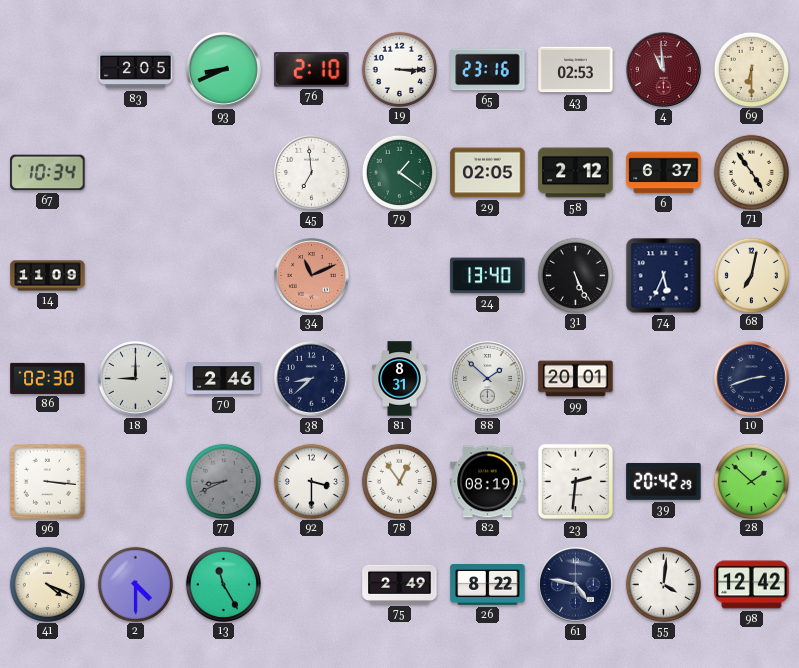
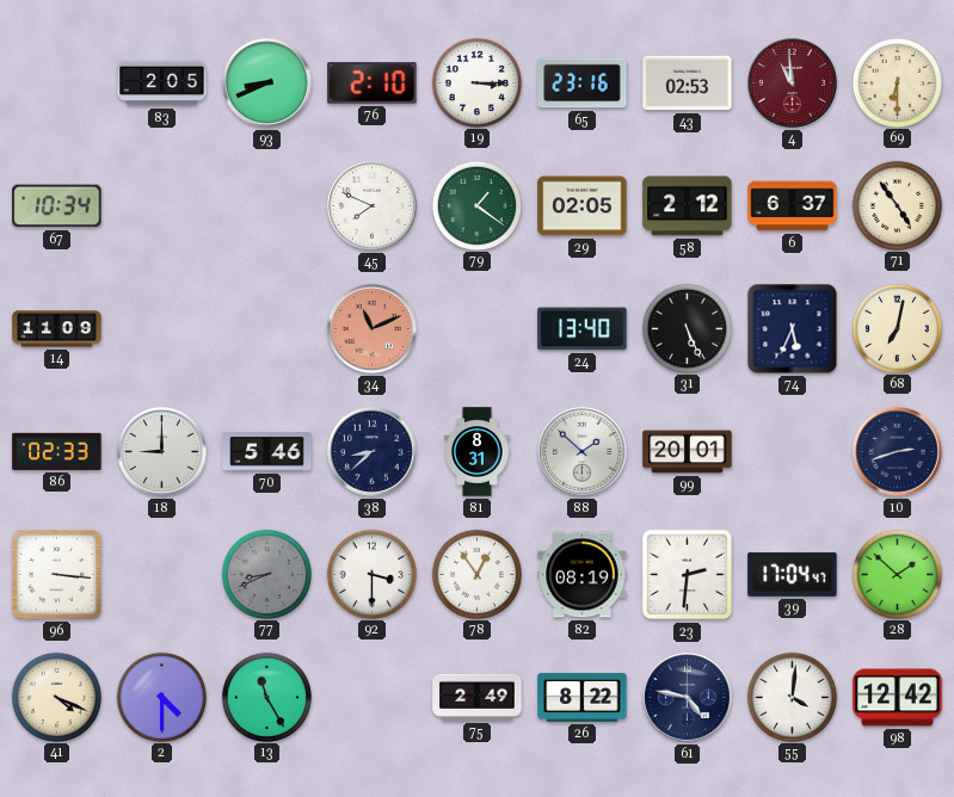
45: 6:59 -> 7:49 (373, 206)
86: 02:30 -> 02:33 (57, 451)
70: 2:46 -> 5:46 (267, 452)
39: 20:42 -> 17:04 (793, 575)
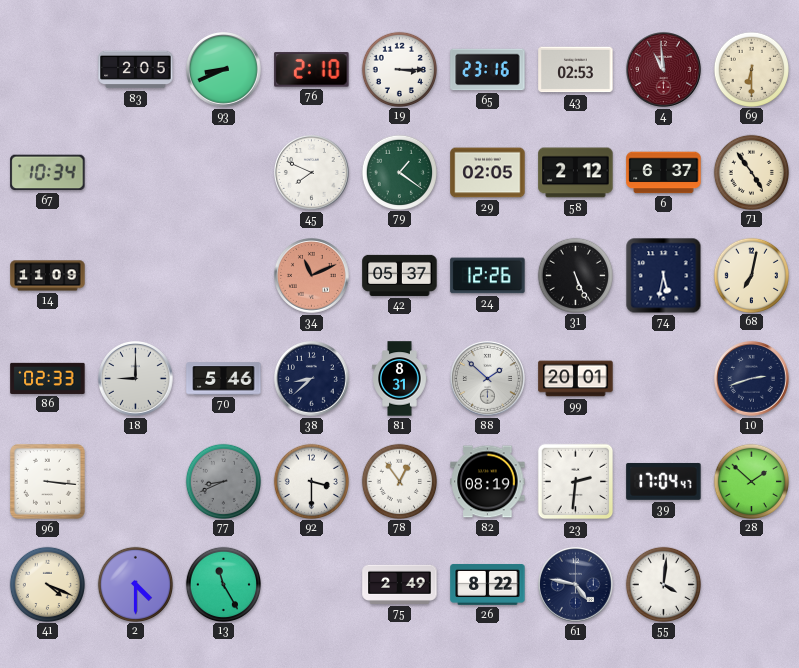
42: none -> 05:37 (400, 275)
24: 13:40 -> 12:26 (488, 276)
74: 5:34 -> 5:32 (664, 276)
98: 12:42 -> none (898, 698)
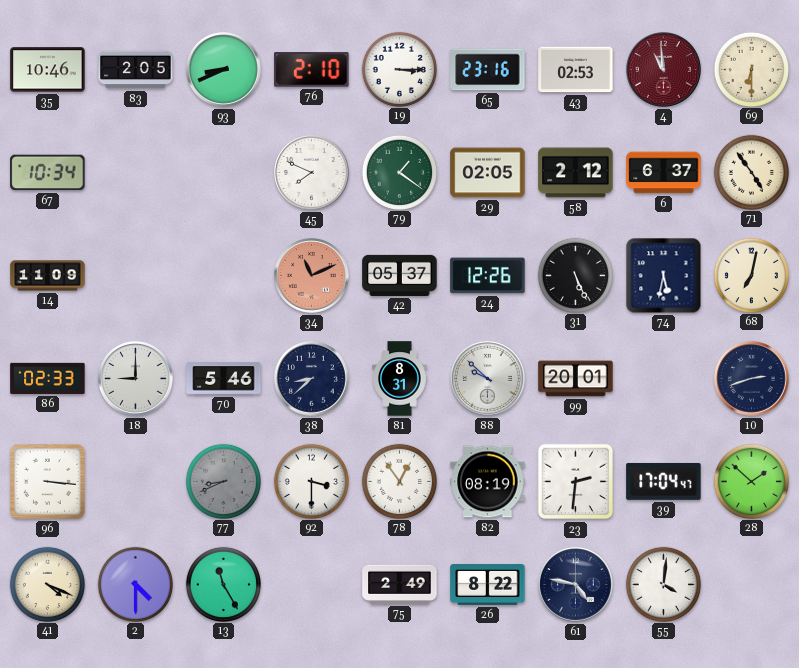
35: none -> 10:46 (48, 70)
88: 1:52 -> 9:52 (488, 379)
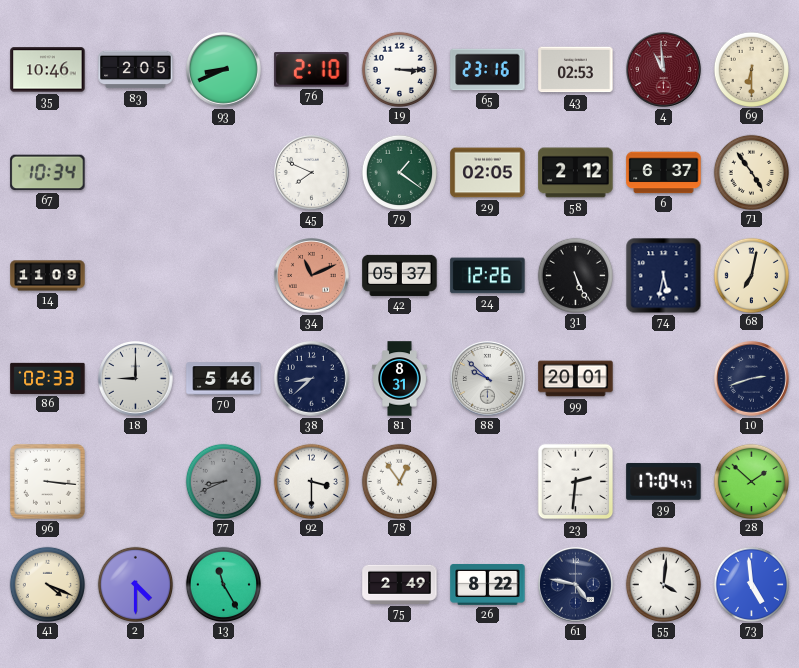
82: 08:19 -> none (488, 482)
73: none -> 4:59 (751, 584)
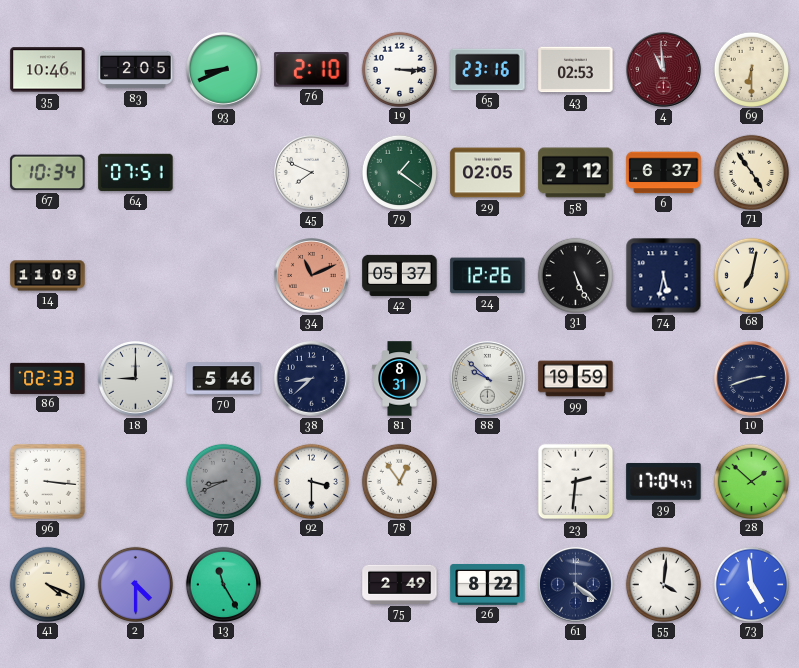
64: none -> 07:51 (136, 173)
99: 20:01 -> 19:59 (576, 379)
61: 4:47 -> 4:21 (576, 585)
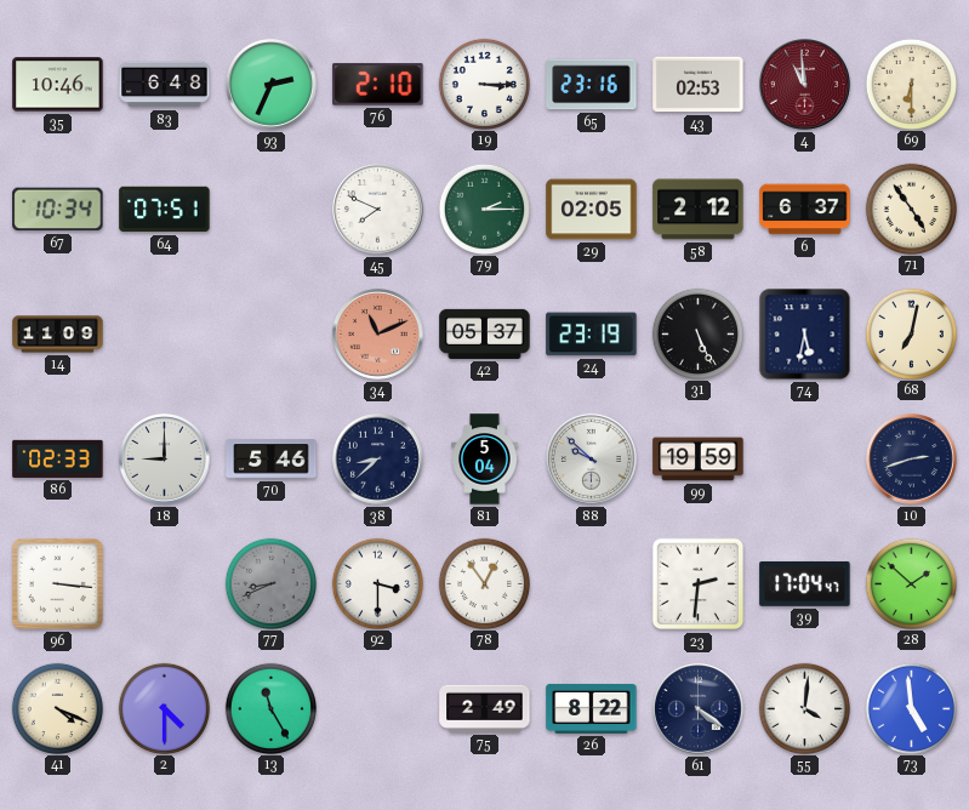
83: 2:05 -> 6:48 (165, 85)
93: 8:41 -> 2:34 (272, 85)
79: 1:21 -> 2:15 (484, 209)
24: 12:26 -> 23:19 (592, 335)
81: 8:31 -> 5:04 (485, 460)
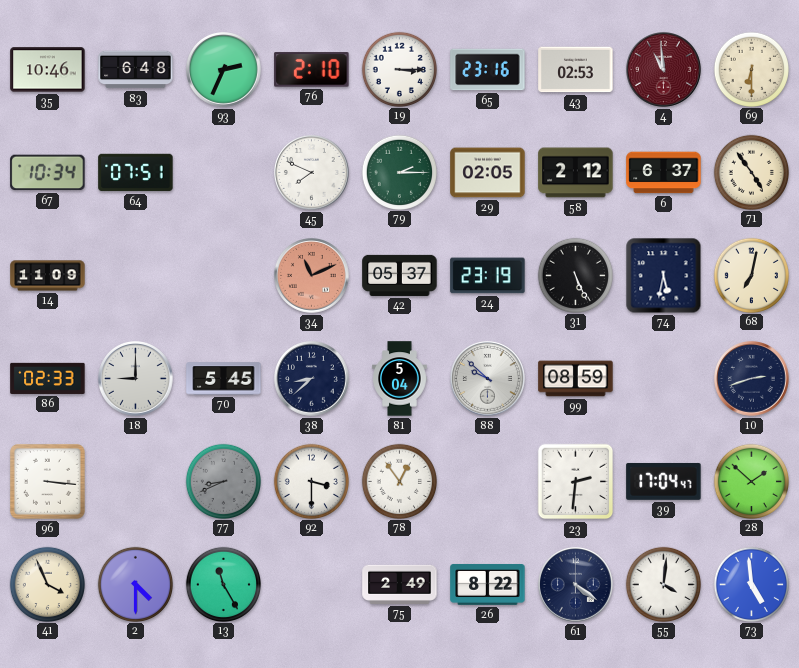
70: 5:46 -> 5:45 (224, 379)
99: 19:59 -> 08:59 (576, 379)
41: 4:19 -> 3:56 (47, 584)
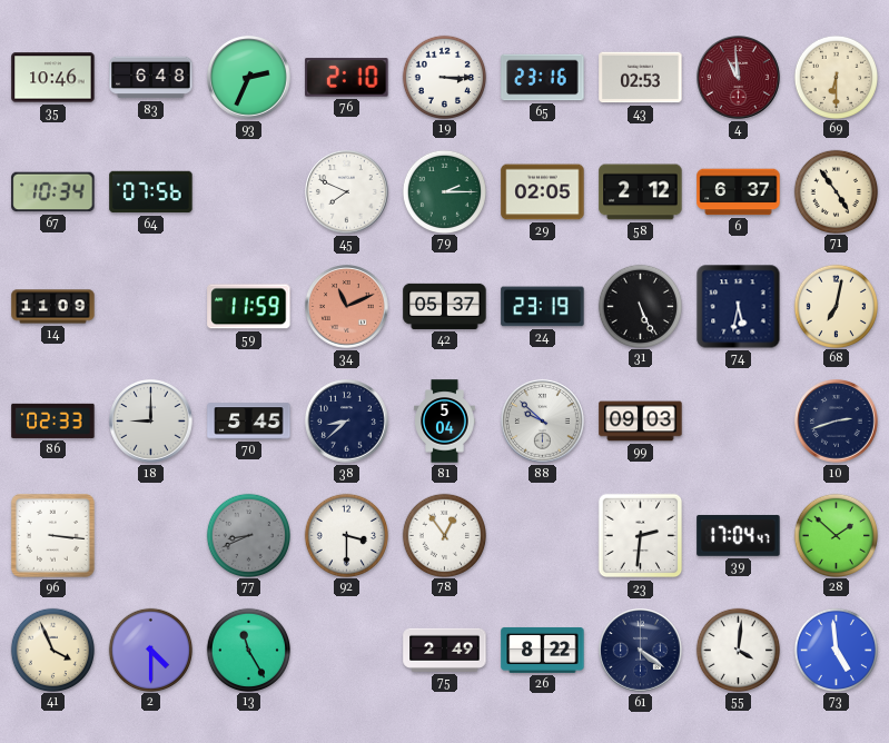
64: 07:51 -> 07:56 (151, 192)
59: none -> 11:59 (249, 307)
99: 08:59 -> 09:03 (641, 422)
